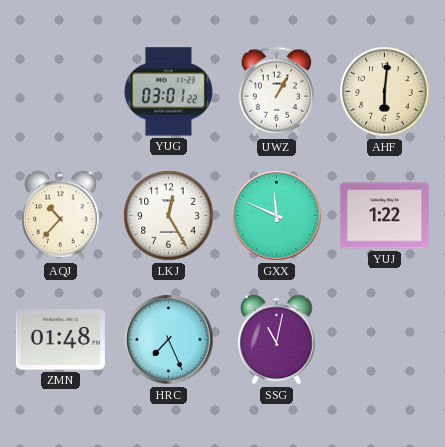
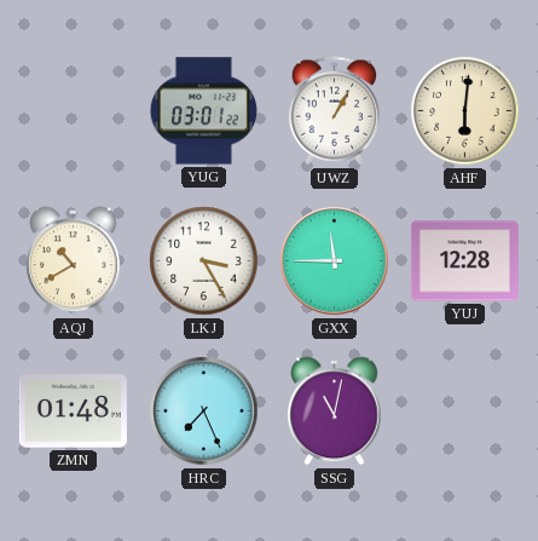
AQJ: 10:37 -> 10:40 (74, 261)
LKJ: 12:25 -> 3:25 (204, 261)
GXX: 11:49 -> 11:45 (335, 261)
YUJ: 1:22 -> 12:28 (464, 261)
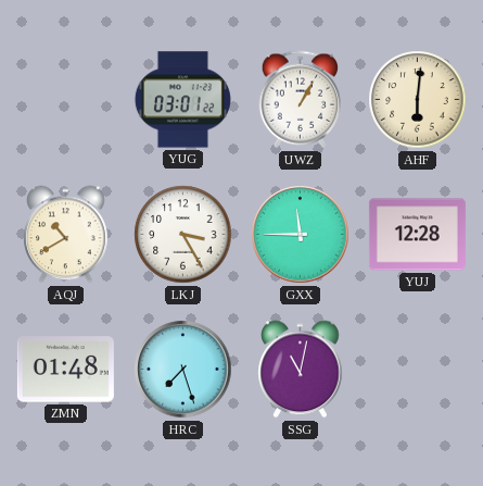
HRC: 7:26 -> 7:27 (183, 370)
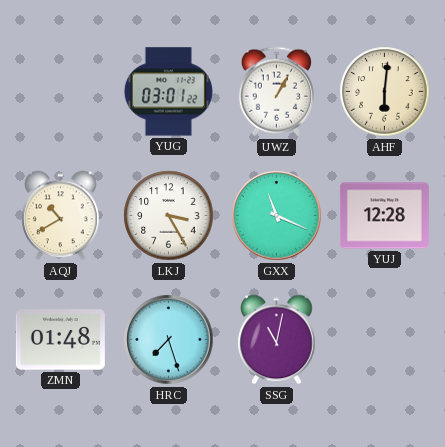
GXX: 11:45 -> 11:19 (277, 216)
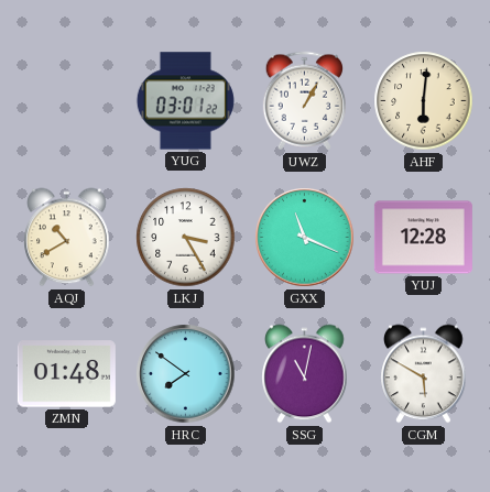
HRC: 7:27 -> 7:51 (186, 374)
CGM: none -> 5:50 (424, 374)
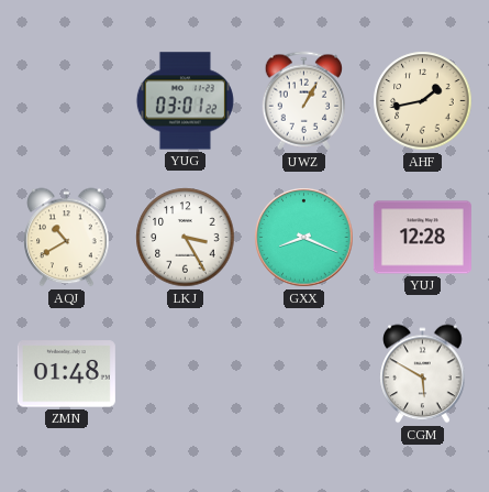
AHF: 6:01 -> 1:43 (423, 101)
GXX: 11:19 -> 8:19 (304, 238)
HRC: 7:51 -> none (186, 374)
SSG: 11:02 -> none (305, 374)
